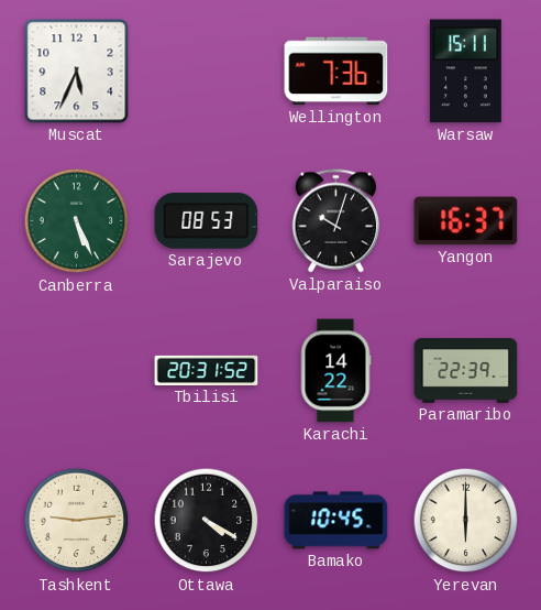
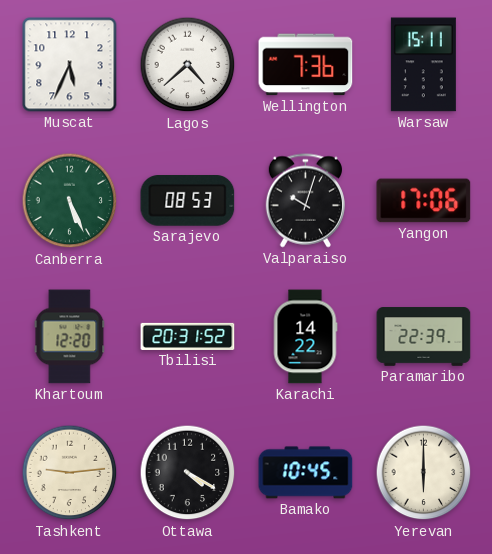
Lagos: none -> 4:38 (188, 65)
Yangon: 16:37 -> 17:06 (424, 201)
Khartoum: none -> 12:20 (70, 337)
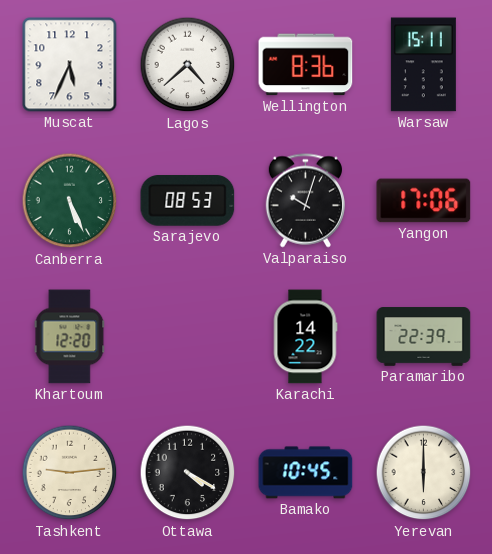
Wellington: 7:36 -> 8:36 (306, 65)
Tbilisi: 20:31 -> none (188, 336)
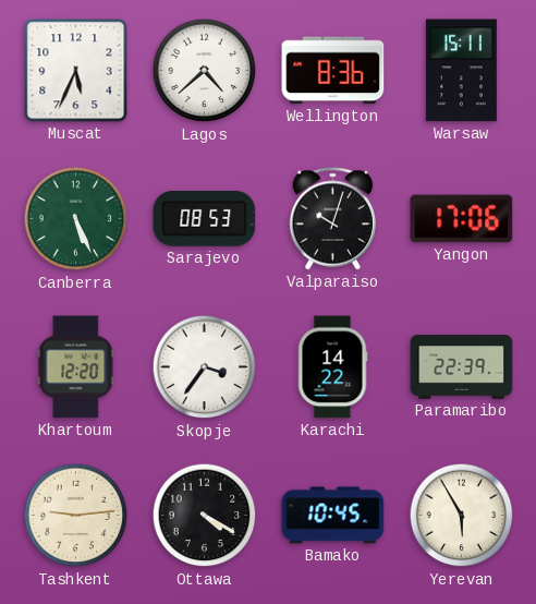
Skopje: none -> 3:36 (205, 367)
Yerevan: 6:00 -> 5:55 (462, 516)
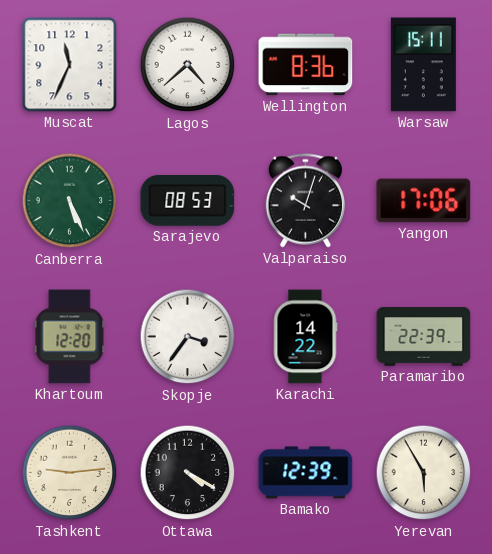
Muscat: 5:34 -> 11:34 (70, 65)
Bamako: 10:45 -> 12:39 (306, 473)
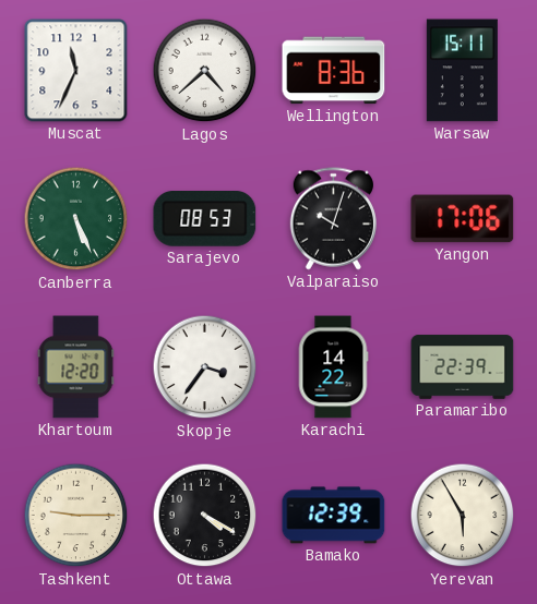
Tashkent: 9:14 -> 9:15 (76, 516)
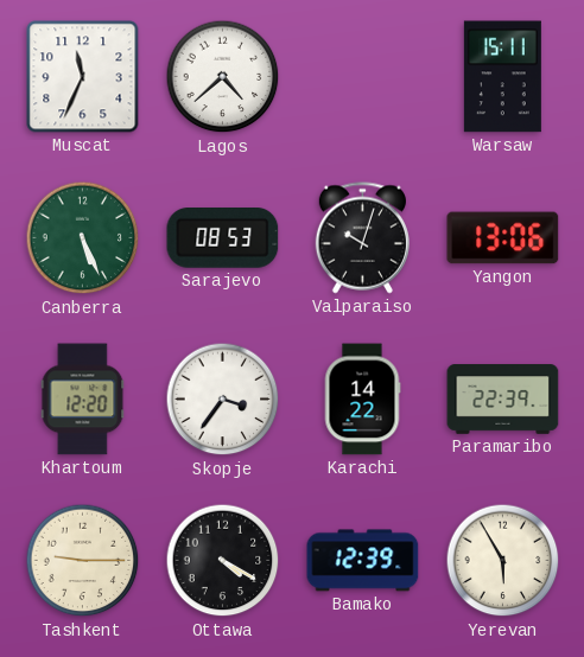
Wellington: 8:36 -> none (334, 71)
Yangon: 17:06 -> 13:06 (503, 238)
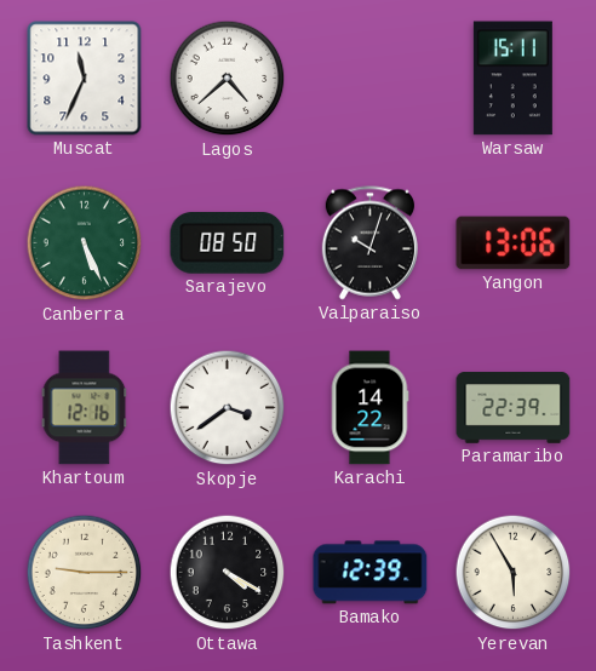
Sarajevo: 08:53 -> 08:50 (228, 243)
Khartoum: 12:20 -> 12:16 (85, 408)
Skopje: 3:36 -> 3:39 (228, 408)
